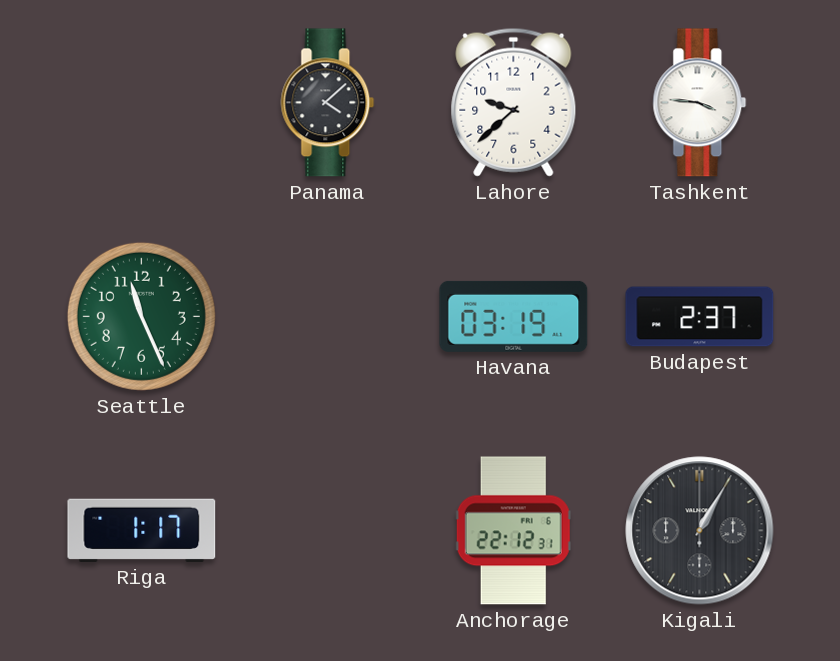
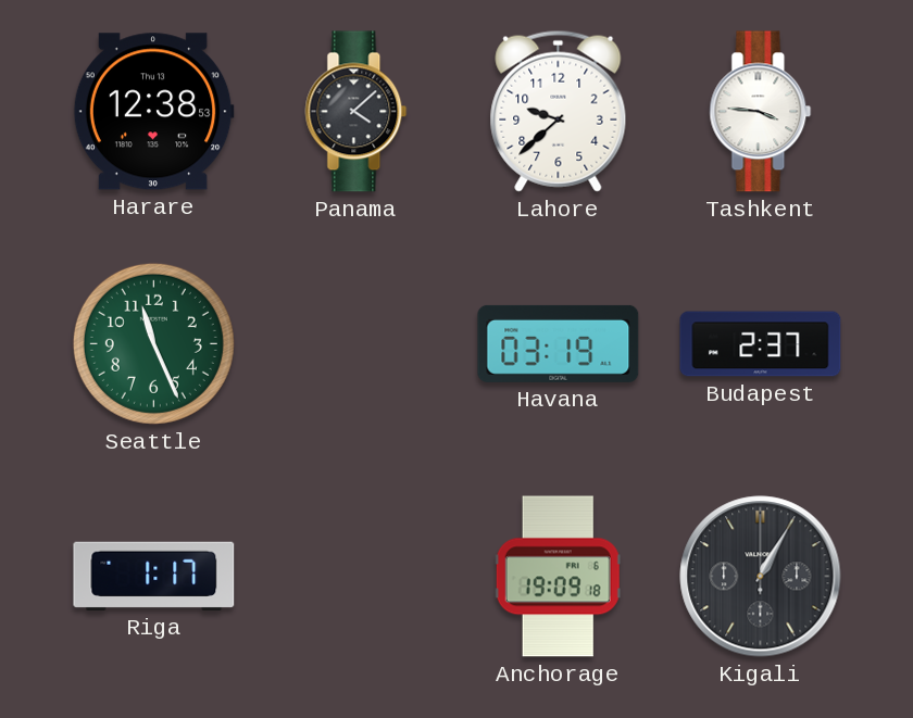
Harare: none -> 12:38 (153, 112)
Anchorage: 22:12 -> 19:09 (558, 577)
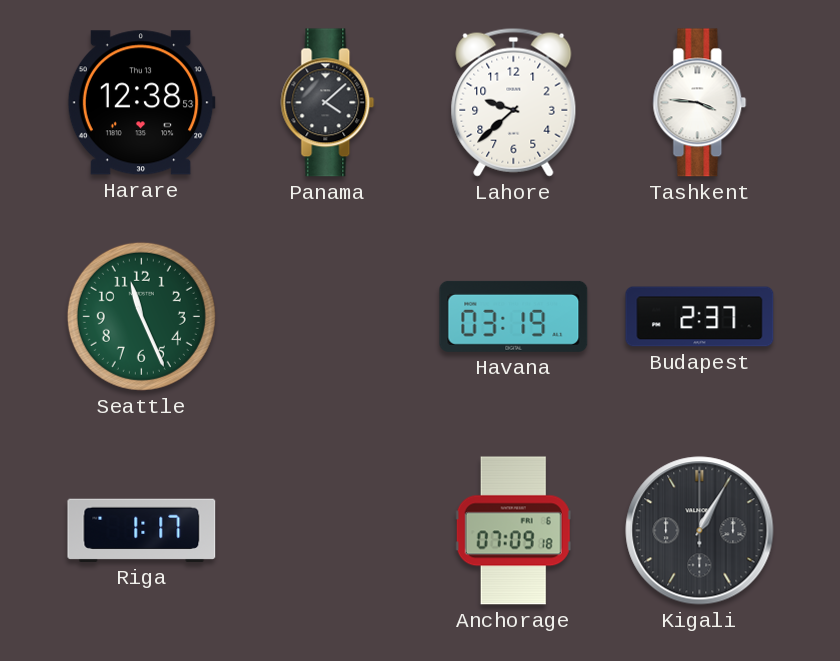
Anchorage: 19:09 -> 07:09 (513, 531)
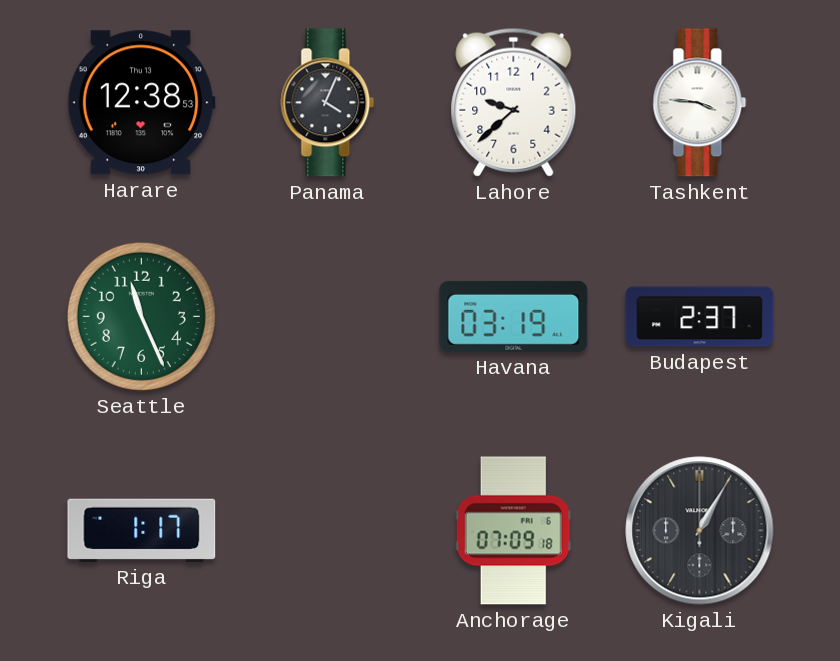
Panama: 4:08 -> 4:04 (328, 103)
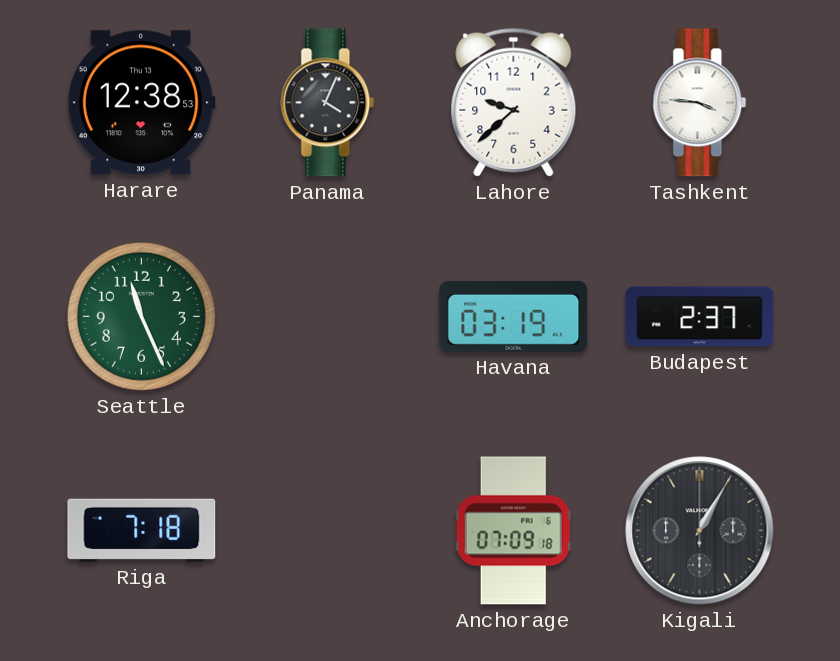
Riga: 1:17 -> 7:18 (142, 530)
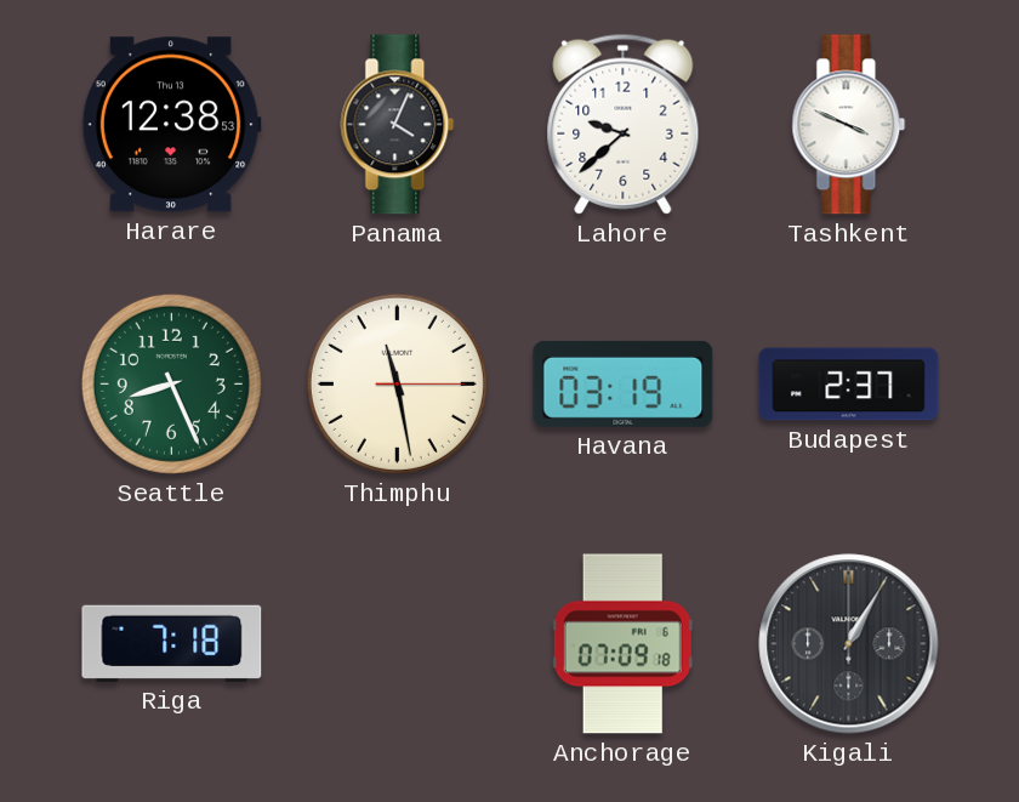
Tashkent: 3:46 -> 3:49 (849, 125)
Seattle: 11:26 -> 8:26 (171, 383)
Thimphu: none -> 11:28 (397, 383)
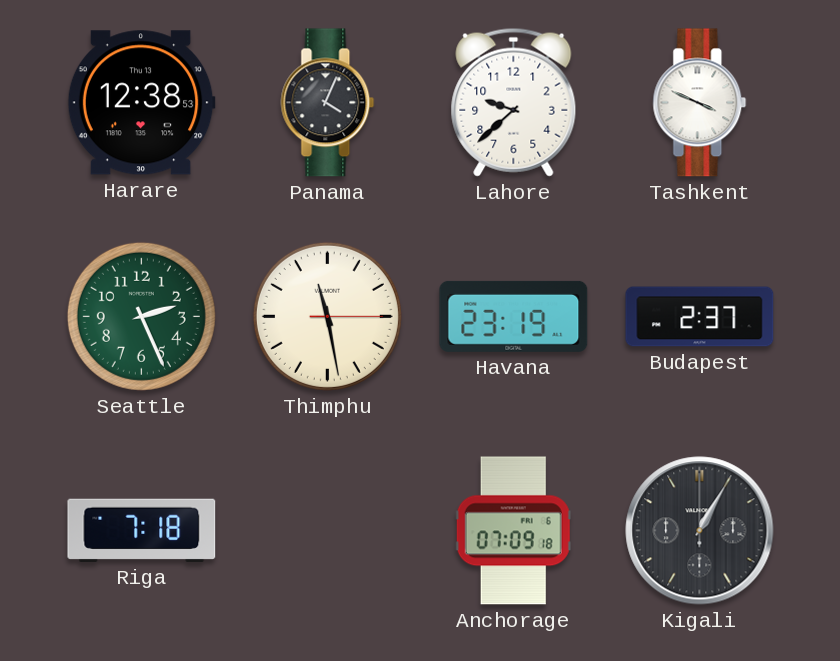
Seattle: 8:26 -> 2:26 (141, 316)
Havana: 03:19 -> 23:19 (514, 316)
